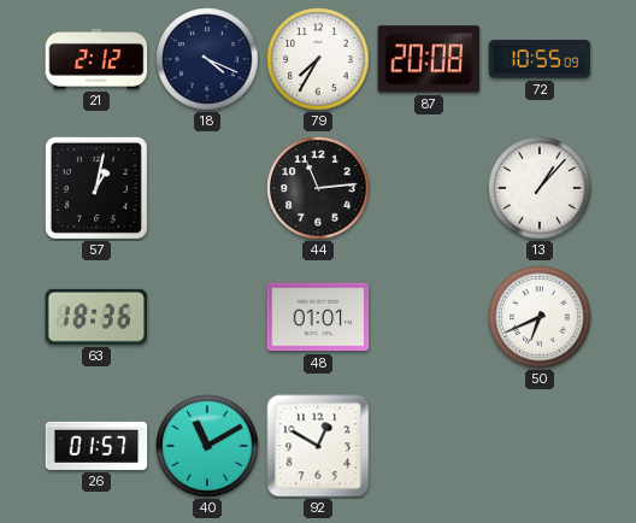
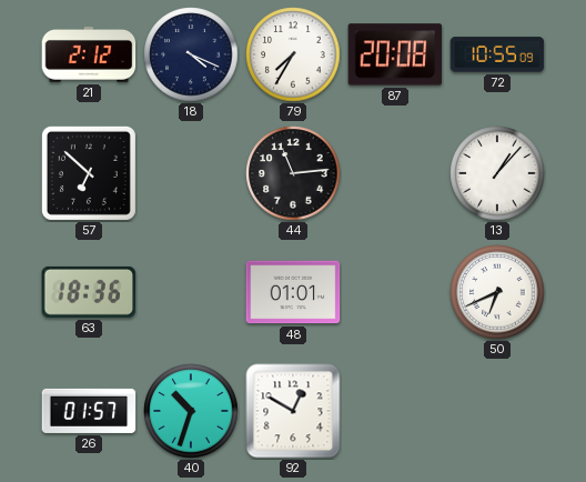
57: 1:02 -> 6:52 (89, 173)
40: 11:10 -> 10:33 (191, 411)
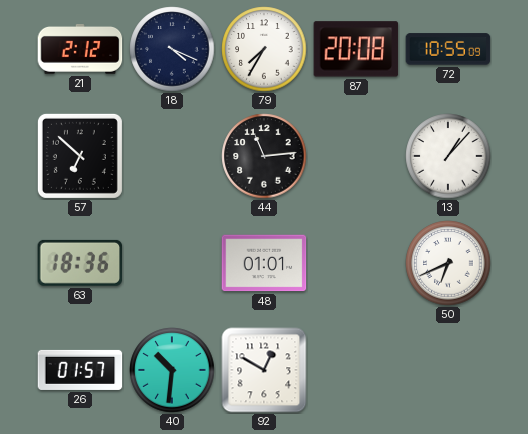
40: 10:33 -> 10:31 (172, 370)
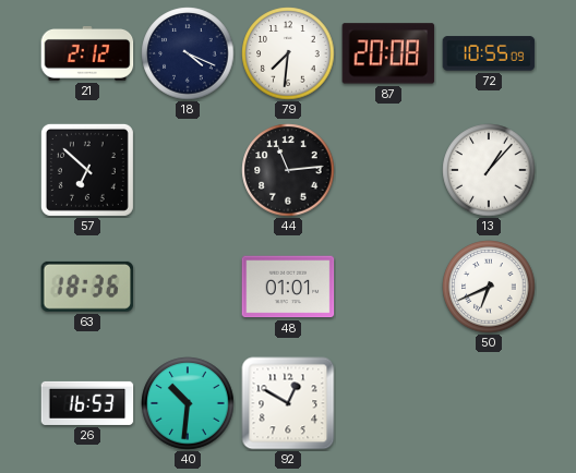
79: 7:35 -> 7:31 (288, 53)
26: 01:57 -> 16:53 (87, 403)
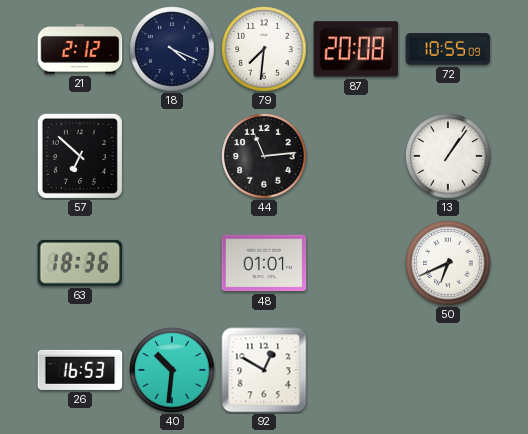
13: 1:07 -> 1:06 (448, 156)
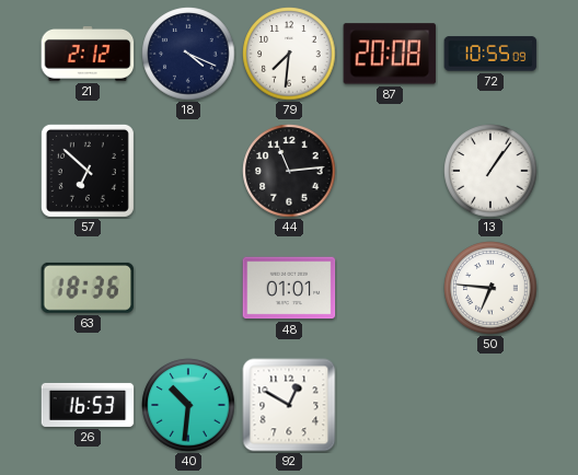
50: 6:41 -> 6:46 (490, 288)
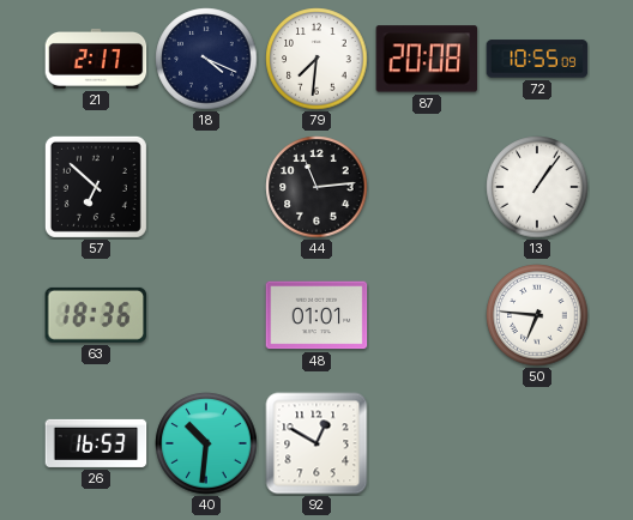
21: 2:12 -> 2:17 (96, 59)
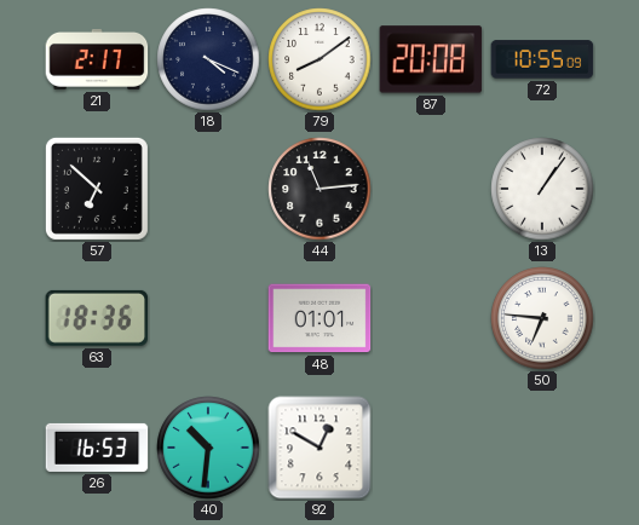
79: 7:31 -> 8:09 (319, 59)
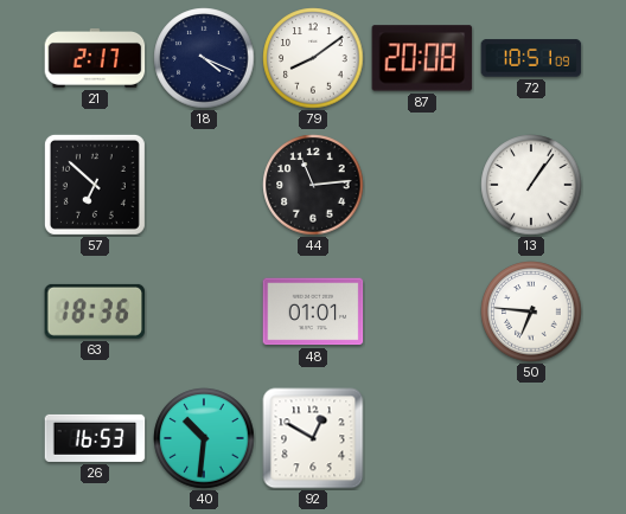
72: 10:55 -> 10:51 (531, 58)
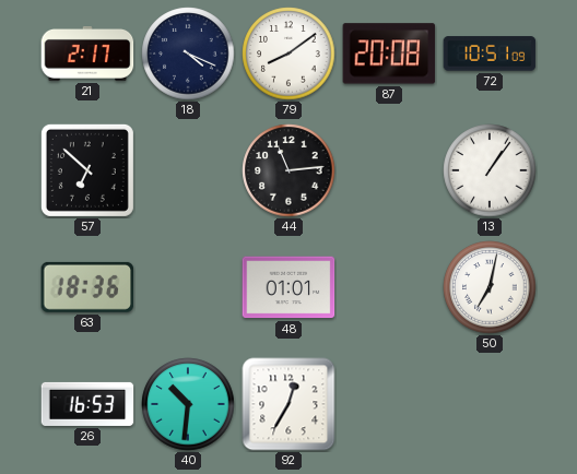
50: 6:46 -> 7:02 (490, 287)
92: 12:50 -> 12:35 (288, 404)
